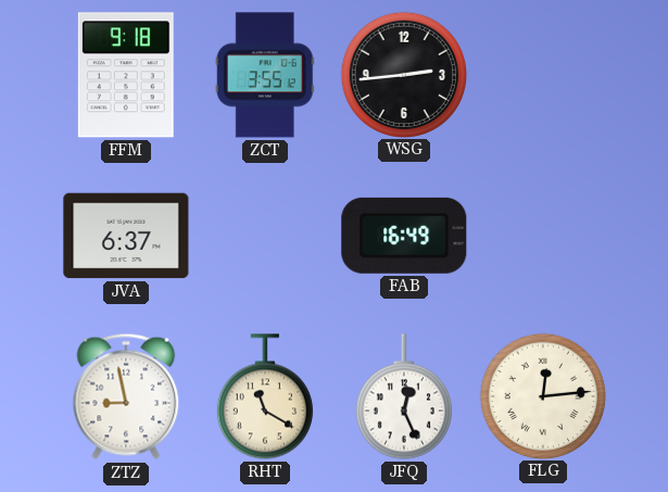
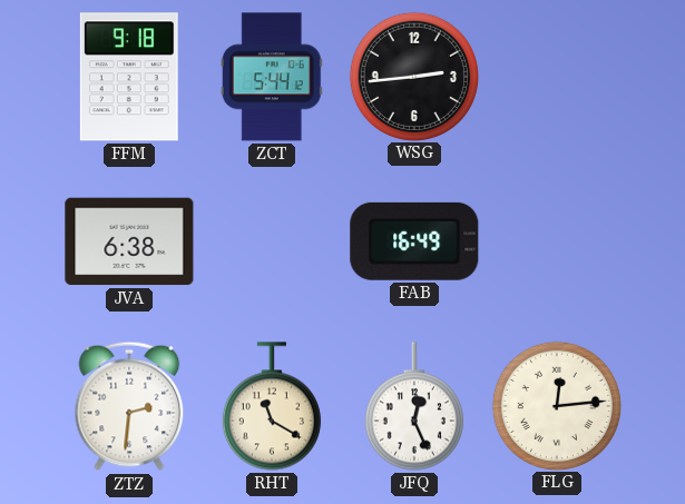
ZCT: 3:55 -> 5:44 (272, 77)
JVA: 6:37 -> 6:38 (129, 241)
ZTZ: 8:58 -> 2:31 (129, 406)
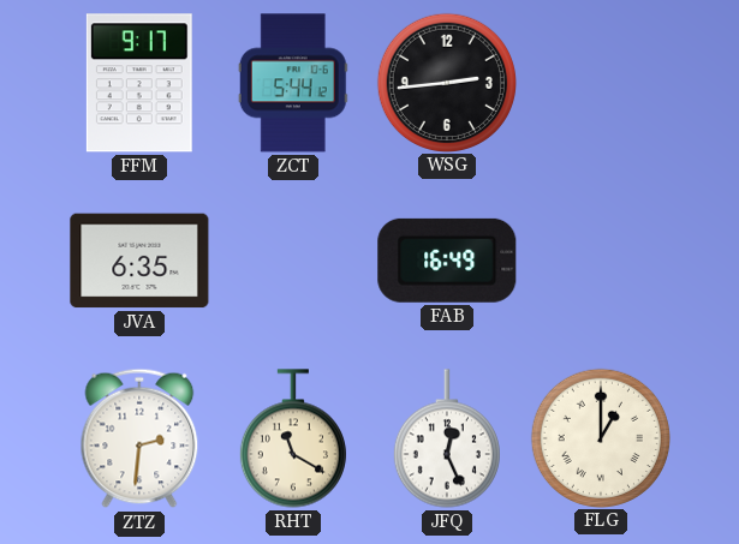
FFM: 9:18 -> 9:17 (139, 83)
JVA: 6:38 -> 6:35 (139, 261)
FLG: 12:14 -> 1:00 (600, 437)
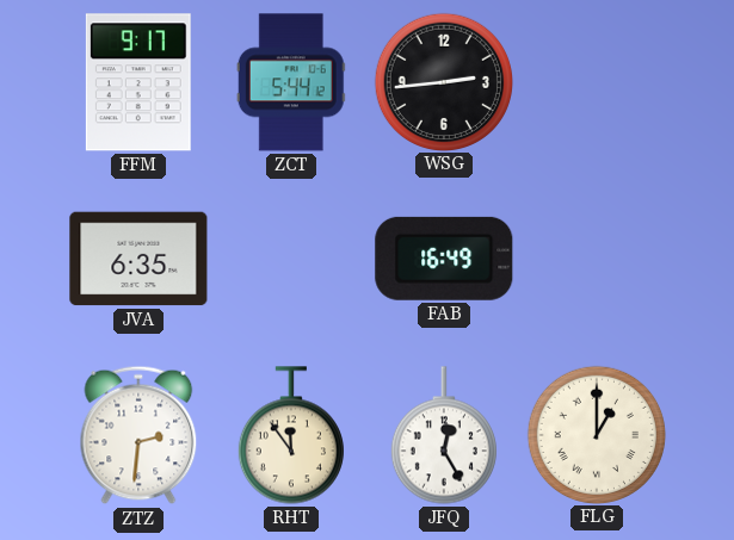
RHT: 11:20 -> 11:54 (291, 435)
JFQ: 12:26 -> 12:25 (444, 435)
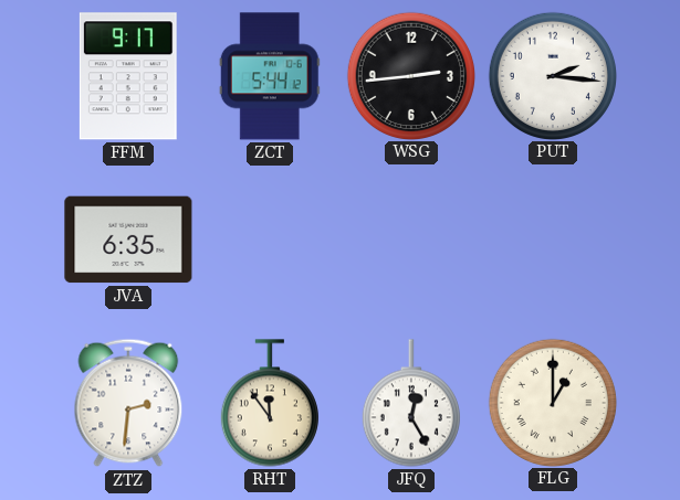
PUT: none -> 2:16 (552, 75)
FAB: 16:49 -> none (444, 259)
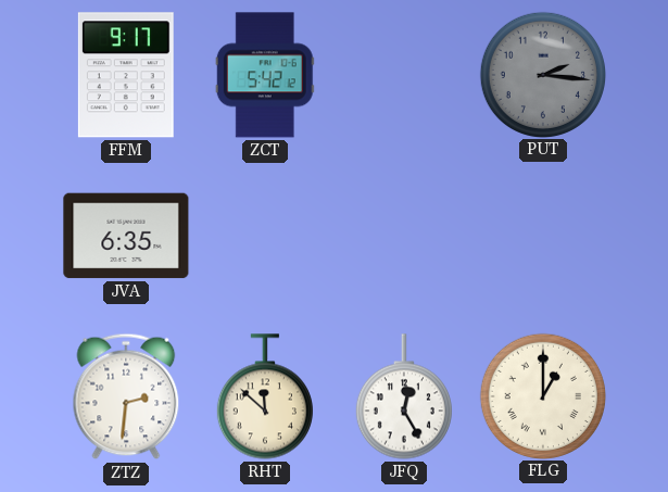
ZCT: 5:44 -> 5:42 (265, 75)
WSG: 2:44 -> none (410, 75)
PUT dial: white -> grey (542, 74)
RHT: 11:54 -> 11:52 (265, 396)
